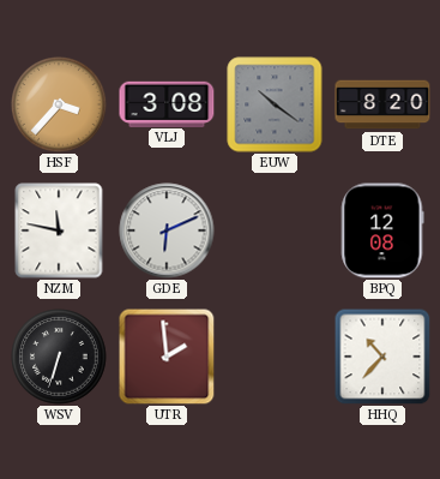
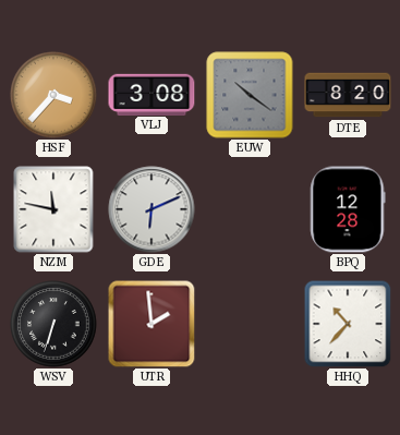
BPQ: 12:08 -> 12:28 (348, 209)
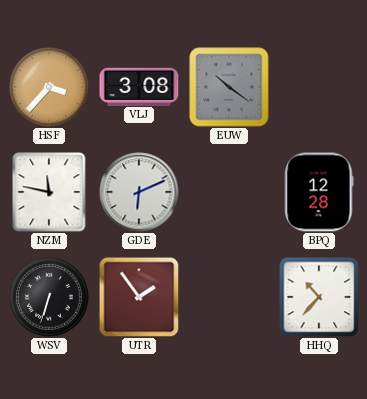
DTE: 8:20 -> none (348, 95)
UTR: 1:59 -> 1:54 (139, 297)
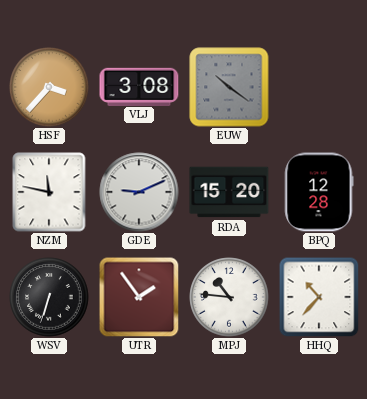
GDE: 6:11 -> 9:11 (139, 192)
RDA: none -> 15:20 (229, 192)
MPJ: none -> 10:46 (229, 297)
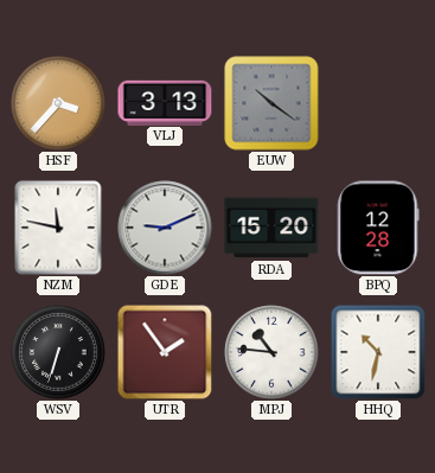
VLJ: 3:08 -> 3:13 (165, 102)
HHQ: 10:37 -> 10:32 (378, 352)
